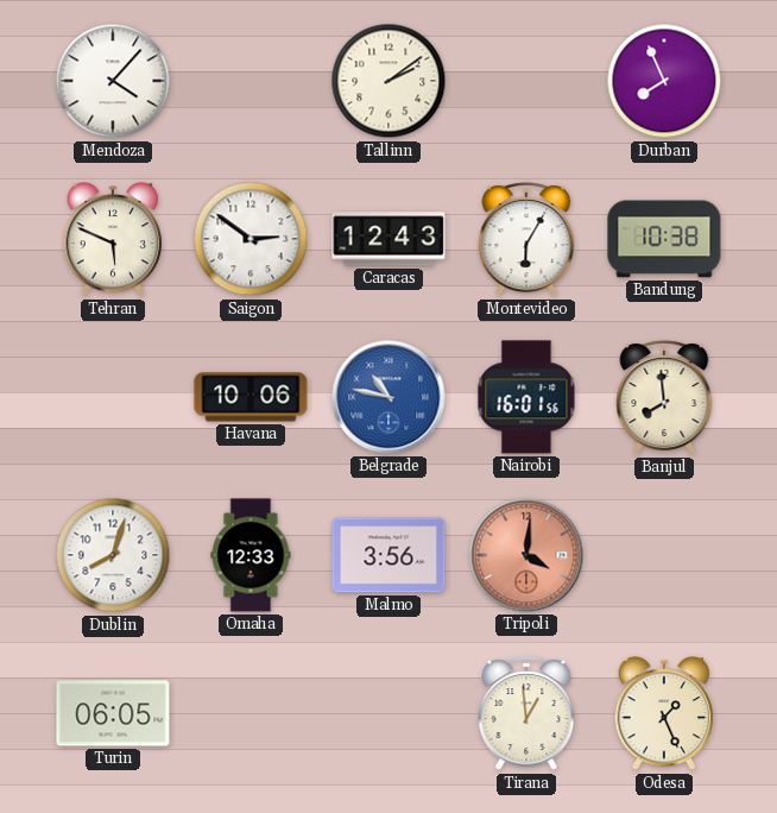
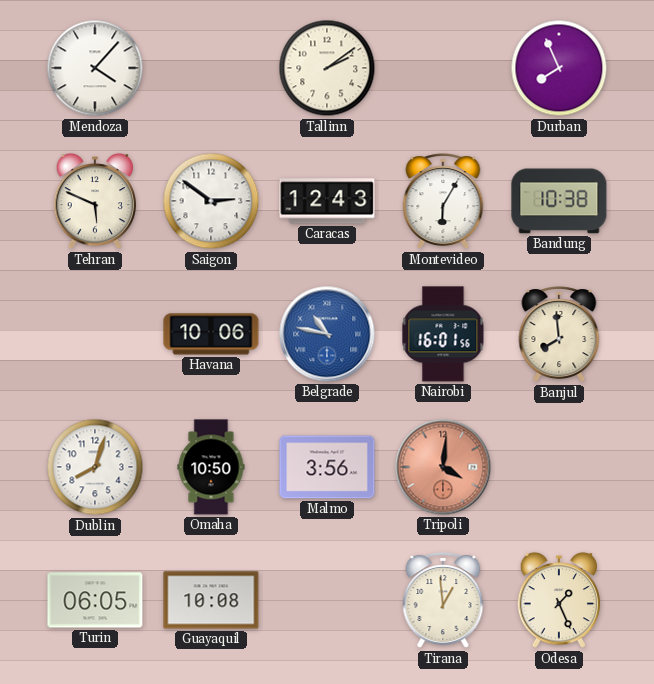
Omaha: 12:33 -> 10:50 (211, 467)
Guayaquil: none -> 10:08 (211, 600)
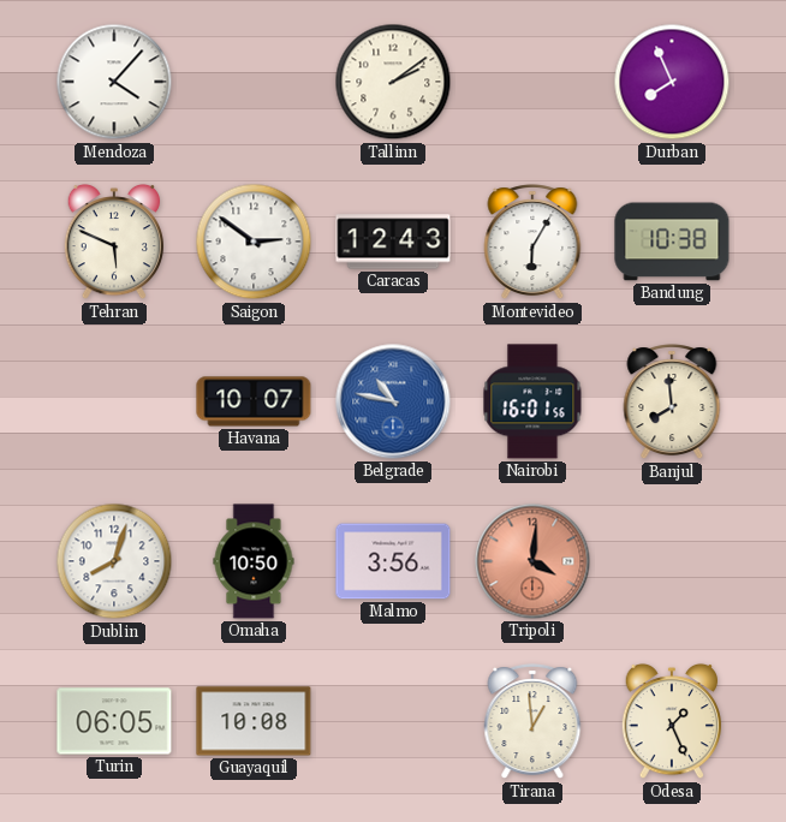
Havana: 10:06 -> 10:07 (254, 401)
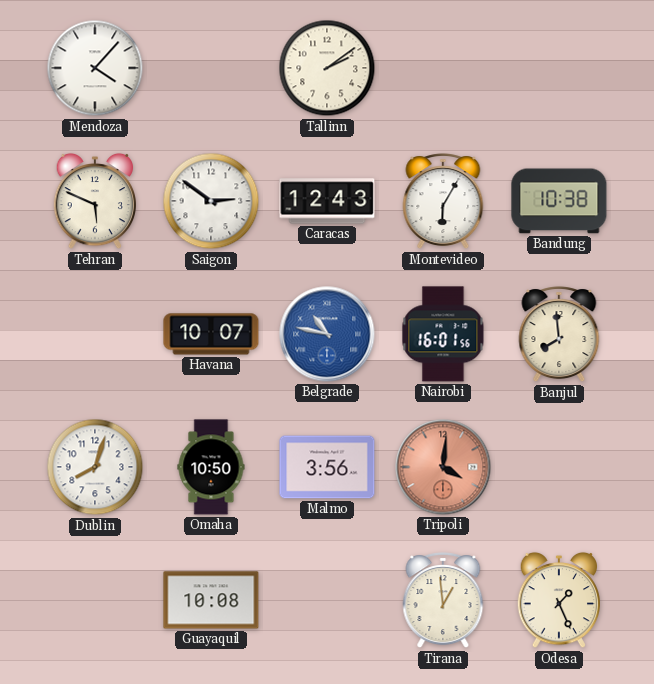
Durban: 7:56 -> none (672, 82)
Turin: 06:05 -> none (114, 721)
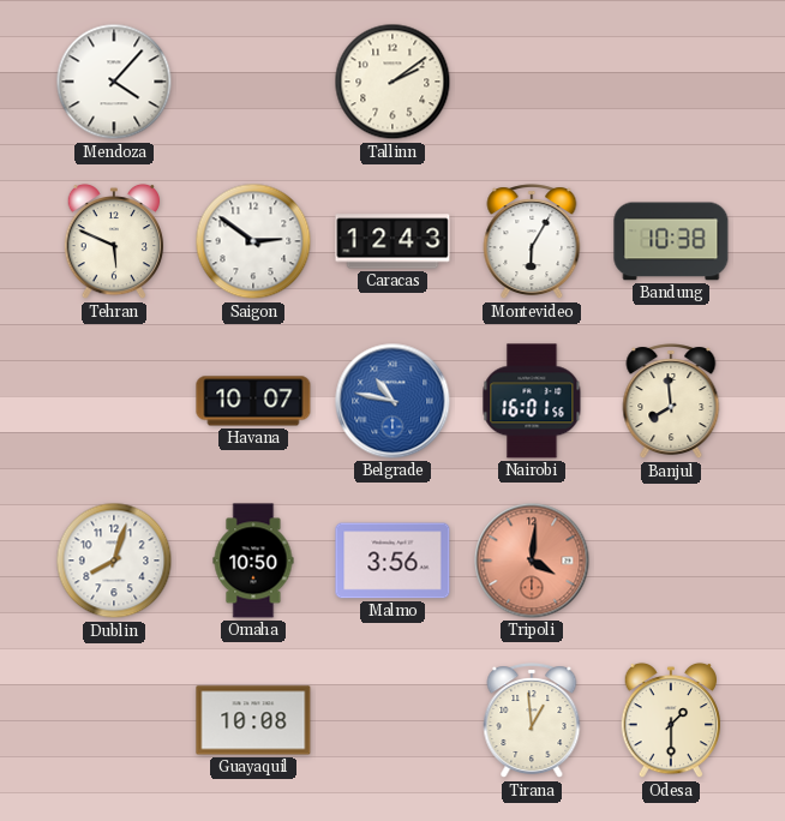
Odesa: 1:26 -> 1:30 (671, 720)
